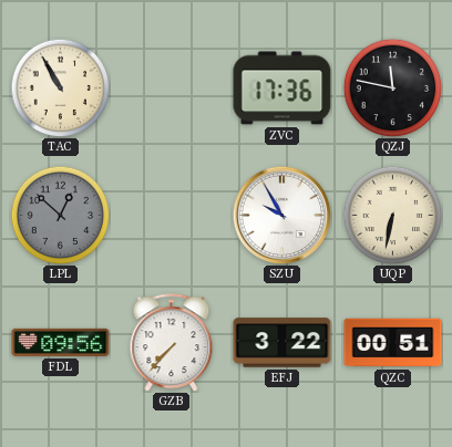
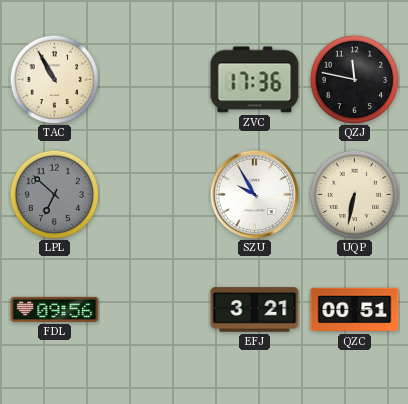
LPL: 12:52 -> 6:52 (54, 194)
GZB: 7:37 -> none (172, 343)
EFJ: 3:22 -> 3:21 (255, 310)
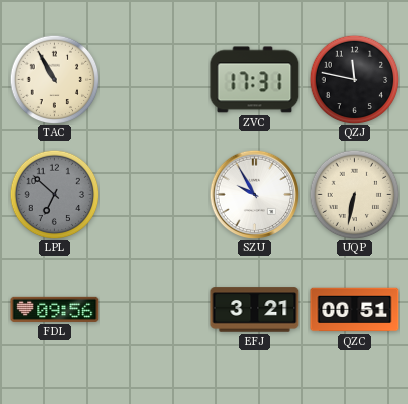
ZVC: 17:36 -> 17:31 (255, 80)
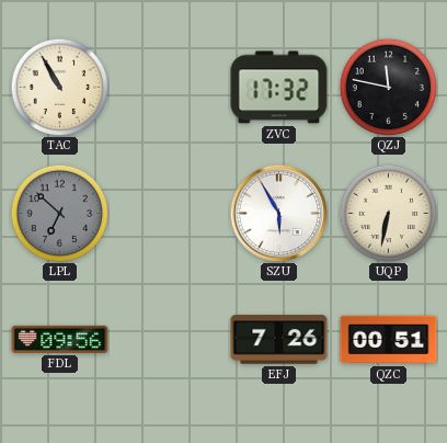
ZVC: 17:31 -> 17:32 (279, 88)
SZU: 9:55 -> 5:55 (278, 213)
EFJ: 3:21 -> 7:26 (279, 340)
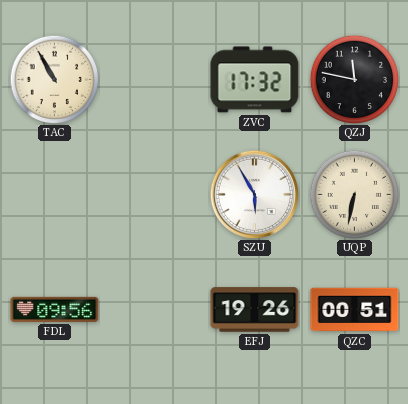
LPL: 6:52 -> none (59, 213)
EFJ: 7:26 -> 19:26 (255, 310)
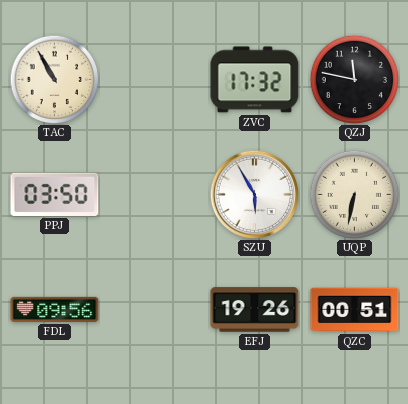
PPJ: none -> 03:50 (55, 194)
